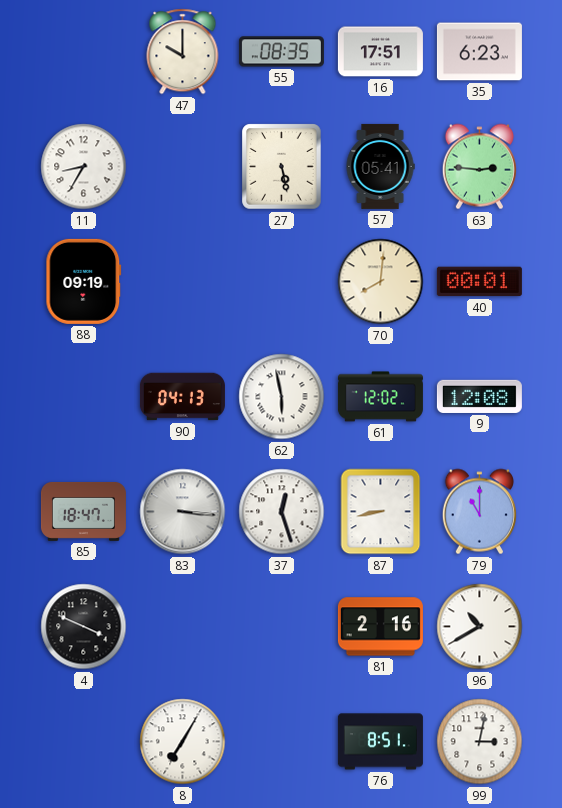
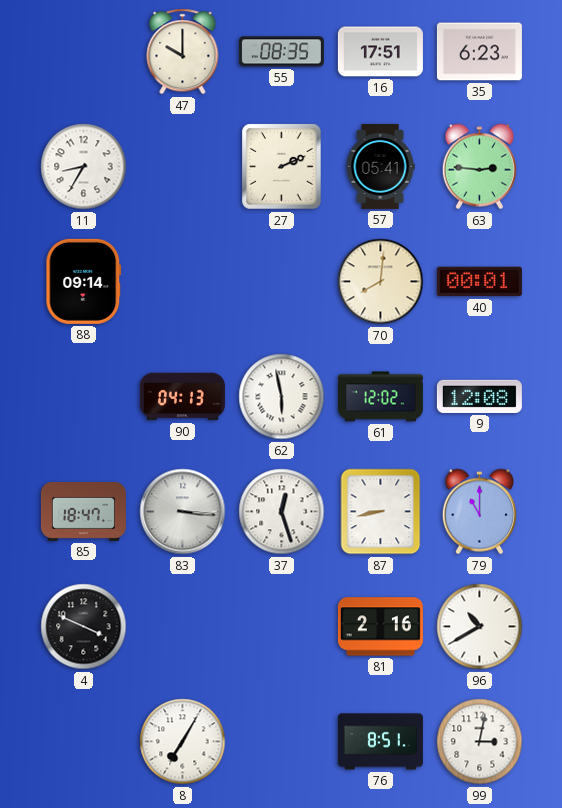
27: 5:28 -> 2:11 (282, 167)
88: 09:19 -> 09:14 (84, 281)
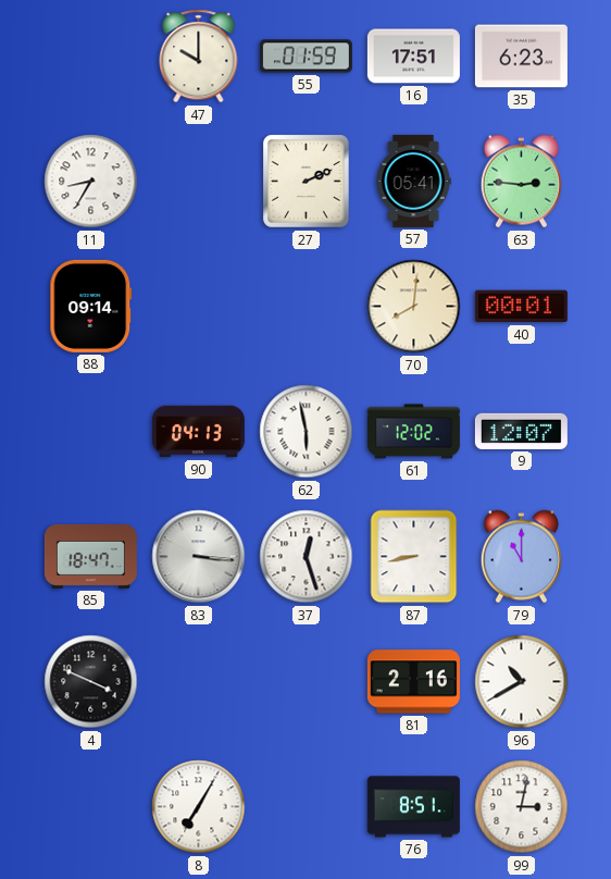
55: 08:35 -> 01:59 (305, 57)
9: 12:08 -> 12:07 (521, 431)
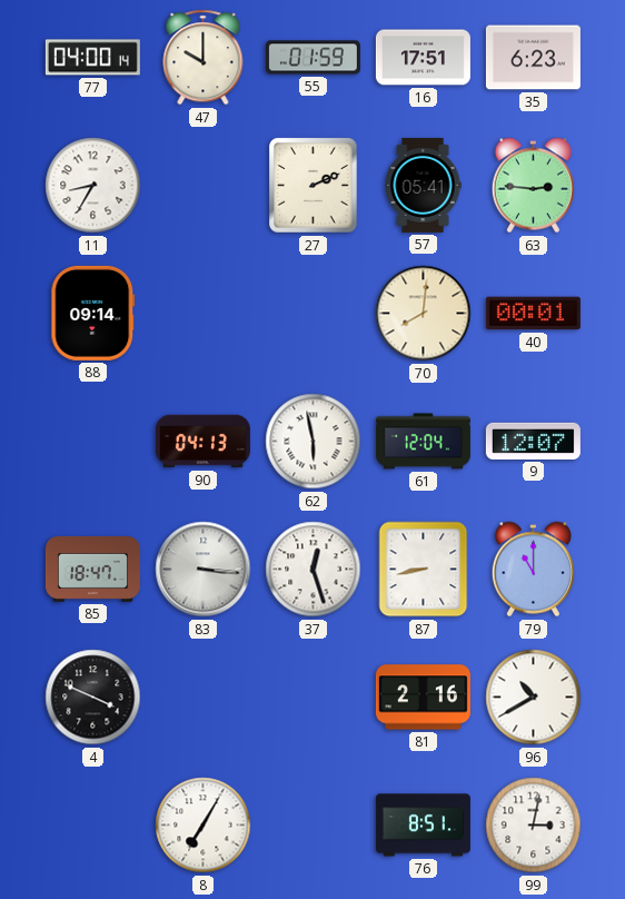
77: none -> 04:00 (92, 58)
61: 12:02 -> 12:04 (423, 442)
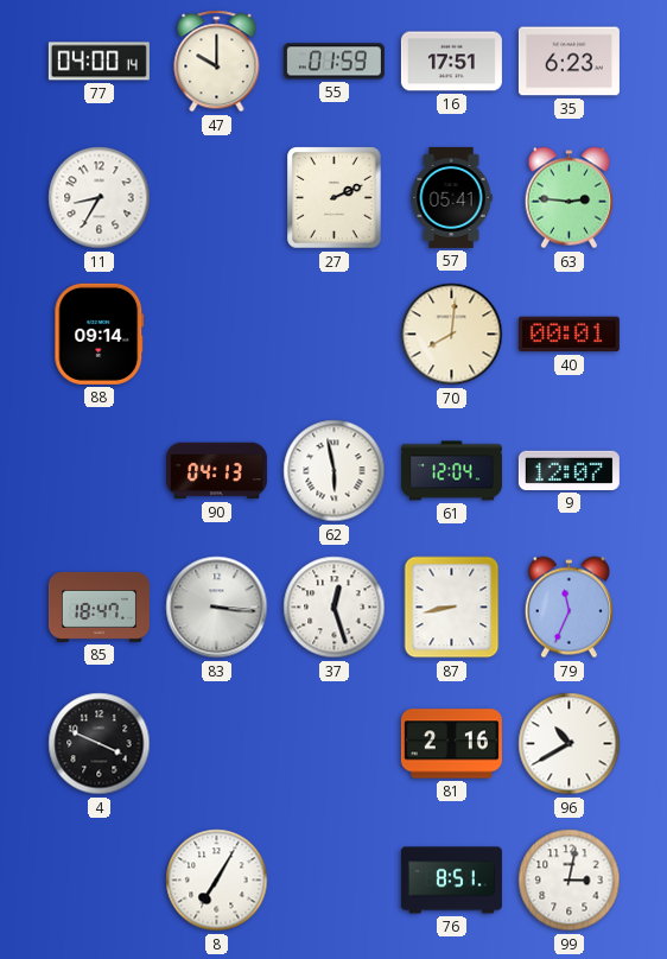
79: 11:00 -> 11:34 (568, 608)
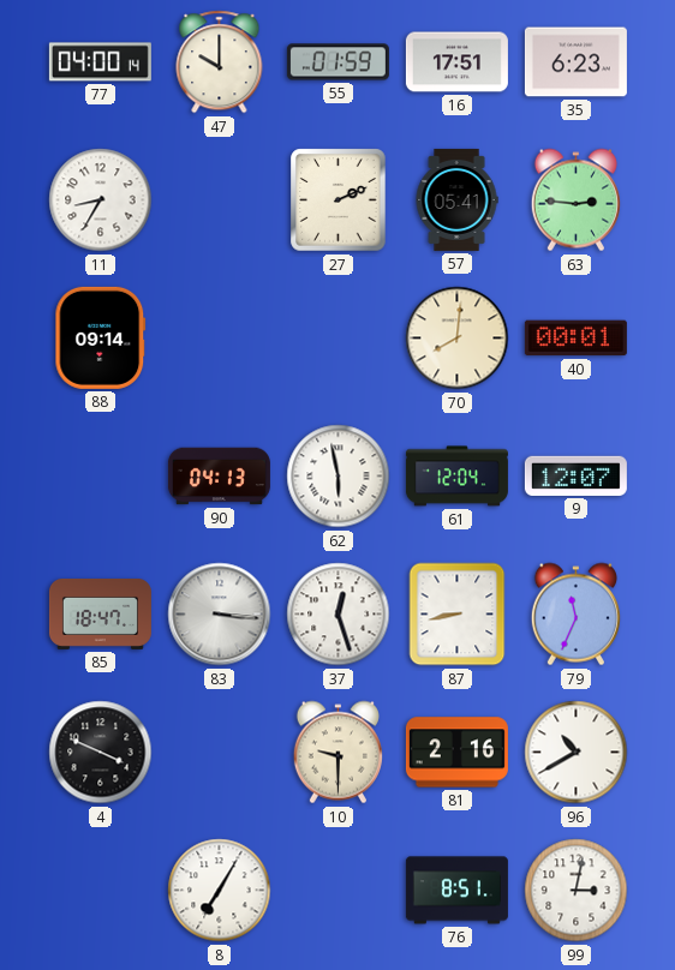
10: none -> 9:30 (337, 753)
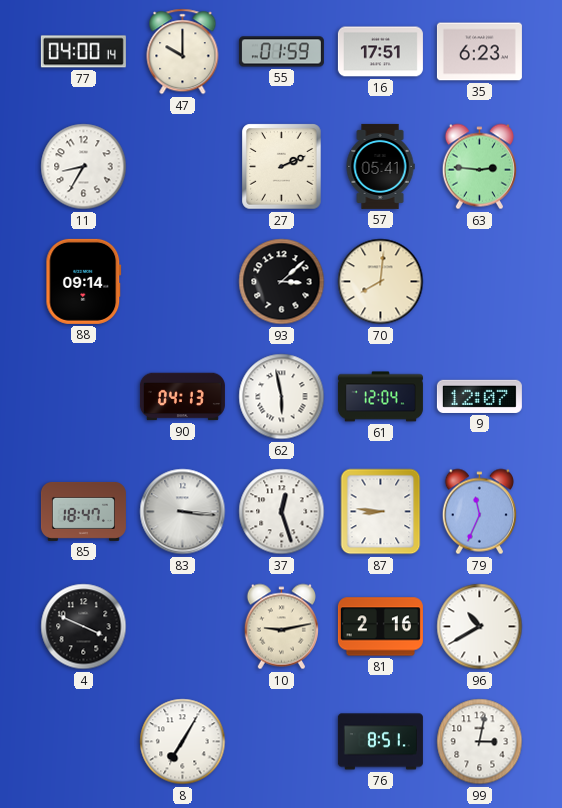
93: none -> 3:08 (282, 282)
40: 00:01 -> none (575, 339)
87: 8:43 -> 8:46 (381, 512)
10: 9:30 -> 9:13 (281, 627)
